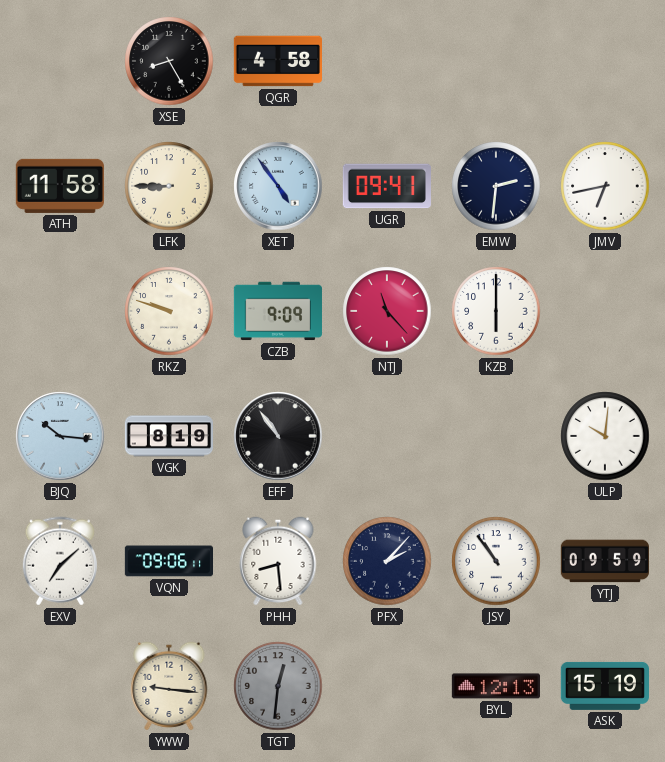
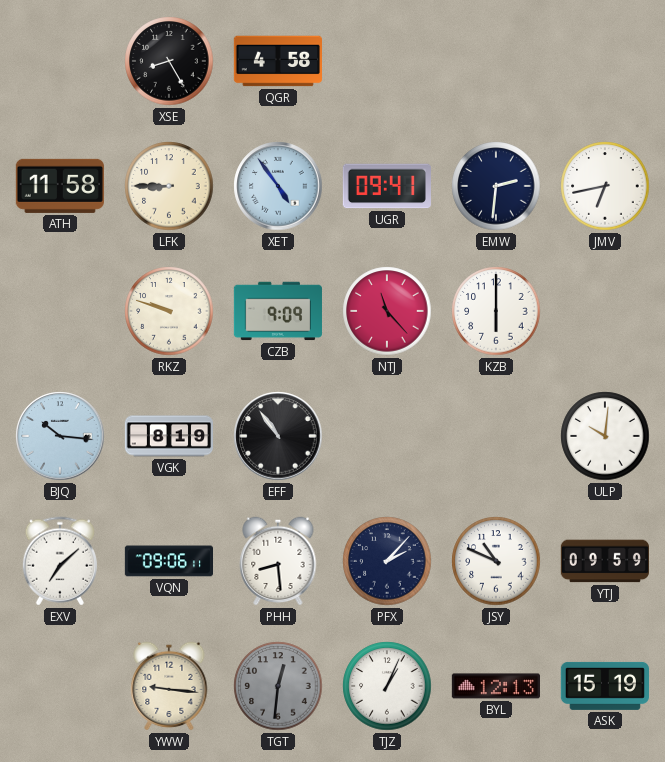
JSY: 10:54 -> 10:49 (496, 561)
TJZ: none -> 1:04 (387, 686)
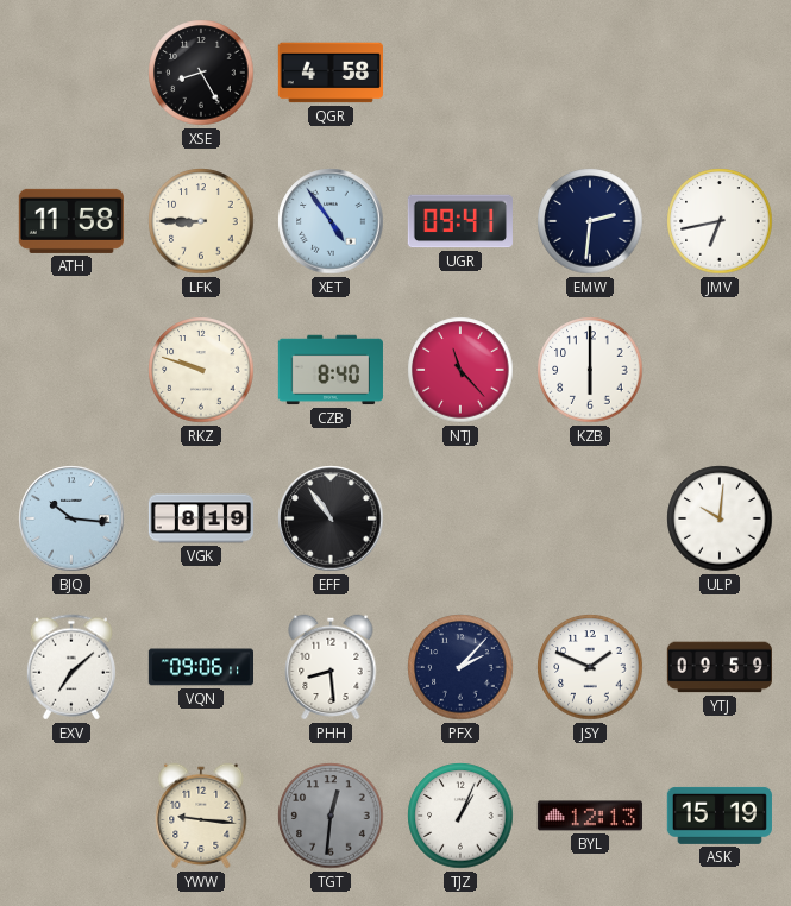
CZB: 9:09 -> 8:40 (329, 370)
JSY: 10:49 -> 1:49 (590, 667)
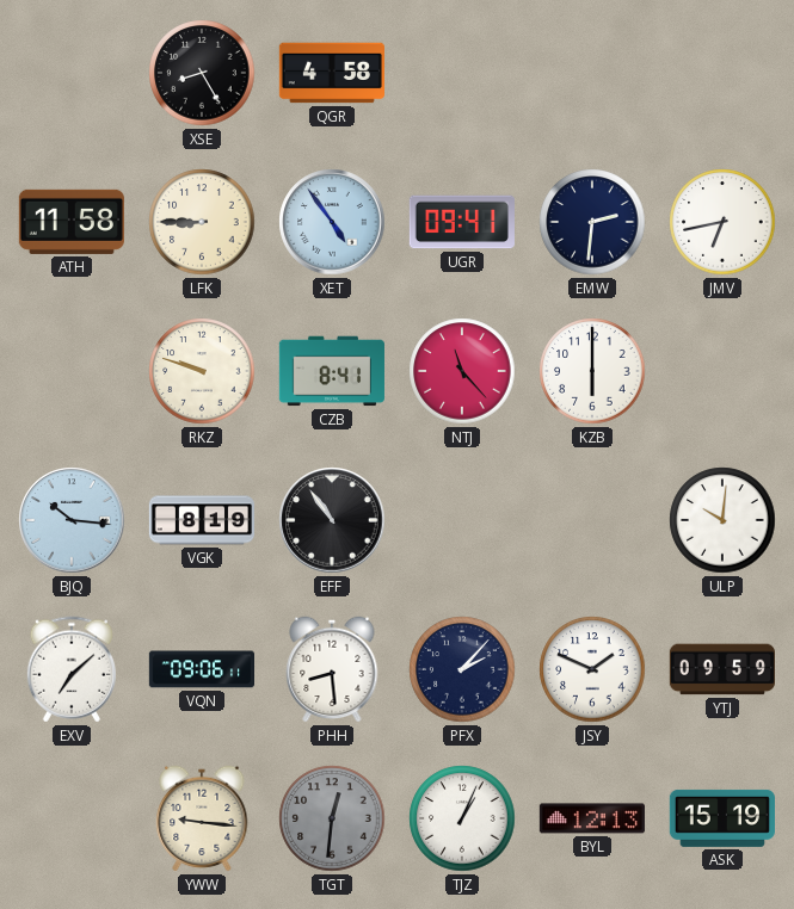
CZB: 8:40 -> 8:41 (331, 371)
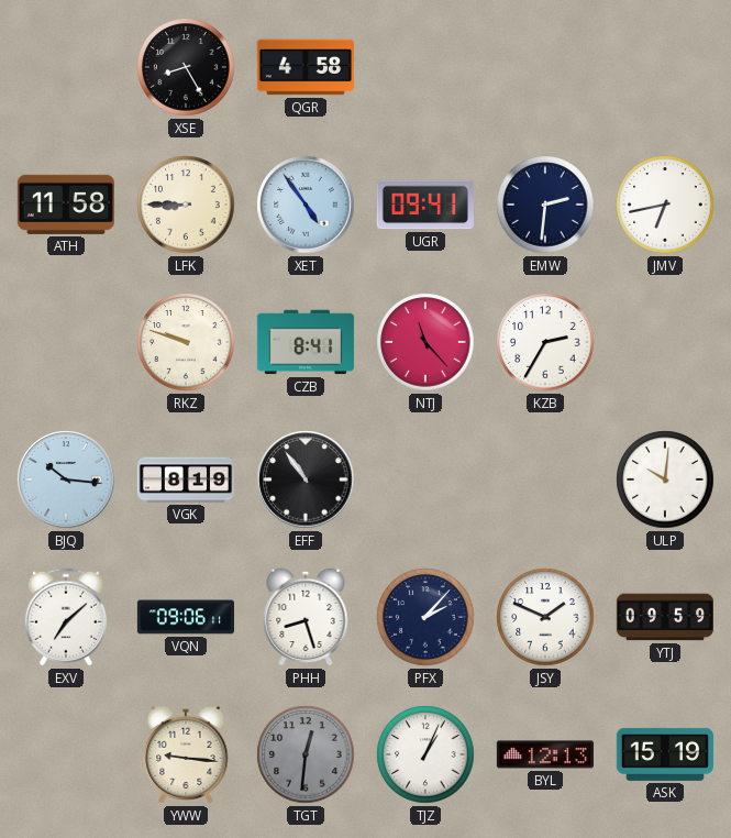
KZB: 6:00 -> 2:35 (545, 342)
PHH: 8:29 -> 8:27 (306, 617)
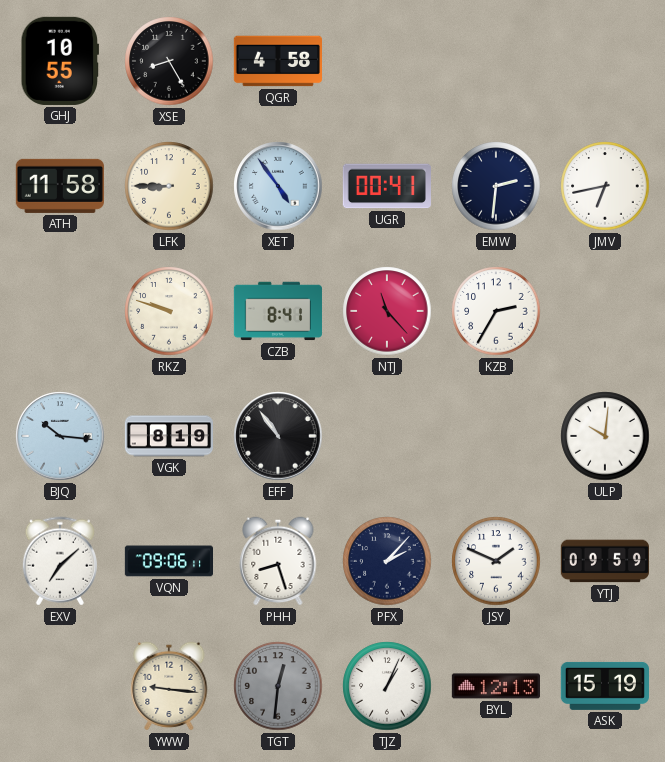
GHJ: none -> 10:55 (59, 61)
UGR: 09:41 -> 00:41 (387, 186)
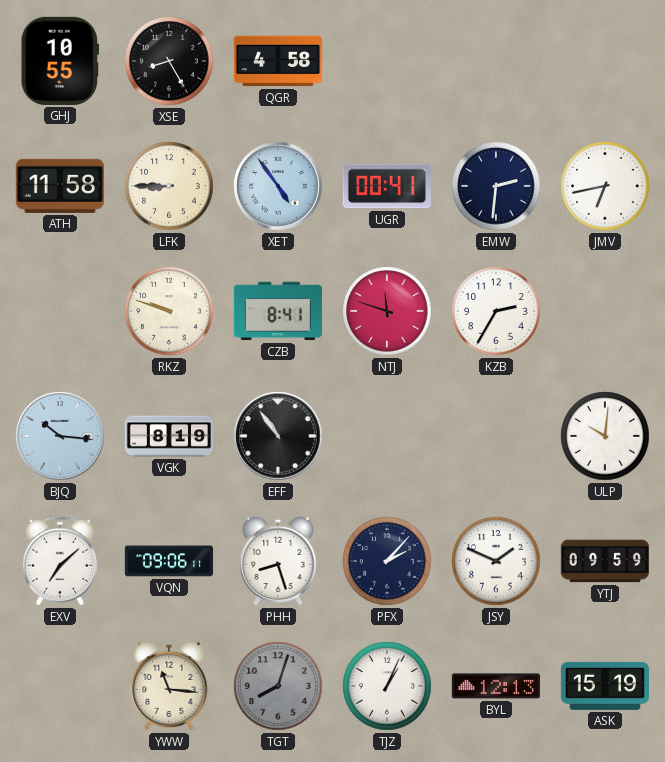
NTJ: 11:23 -> 11:48 (387, 311)
YWW: 9:16 -> 11:16 (169, 686)
TGT: 12:31 -> 8:03 (278, 686)
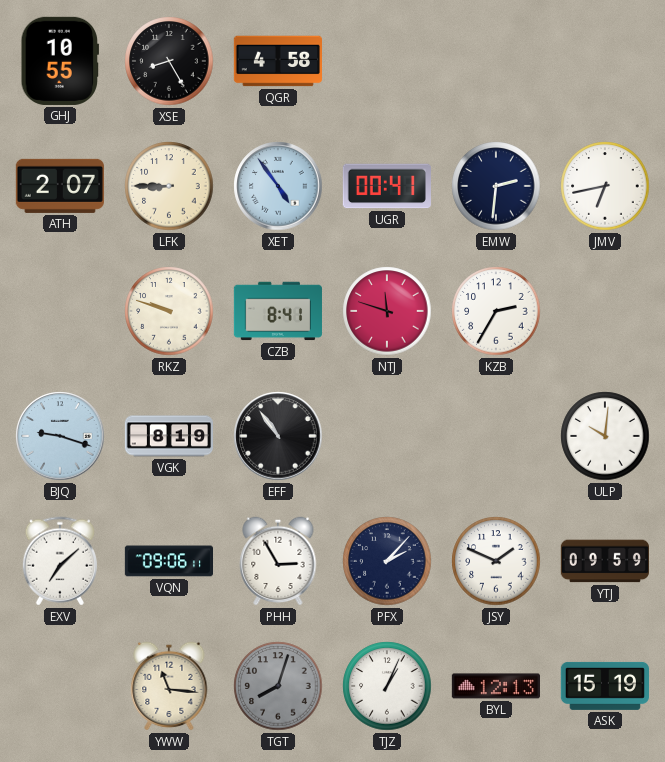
ATH: 11:58 -> 2:07 (60, 186)
BJQ: 10:16 -> 9:18 (60, 436)
PHH: 8:27 -> 2:55 (278, 561)
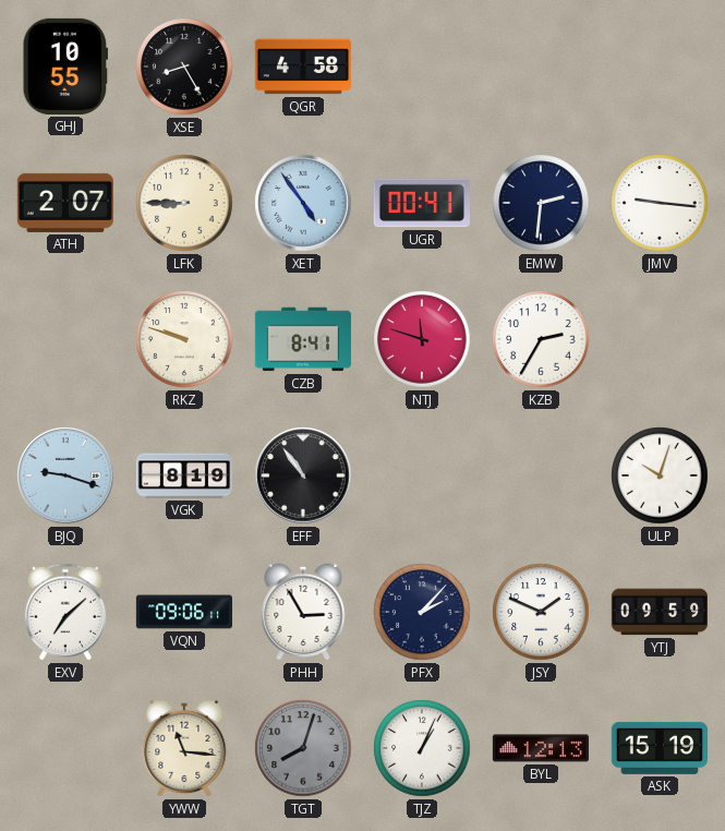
JMV: 6:43 -> 9:16 (660, 203)
ULP: 10:01 -> 10:03 (660, 475)
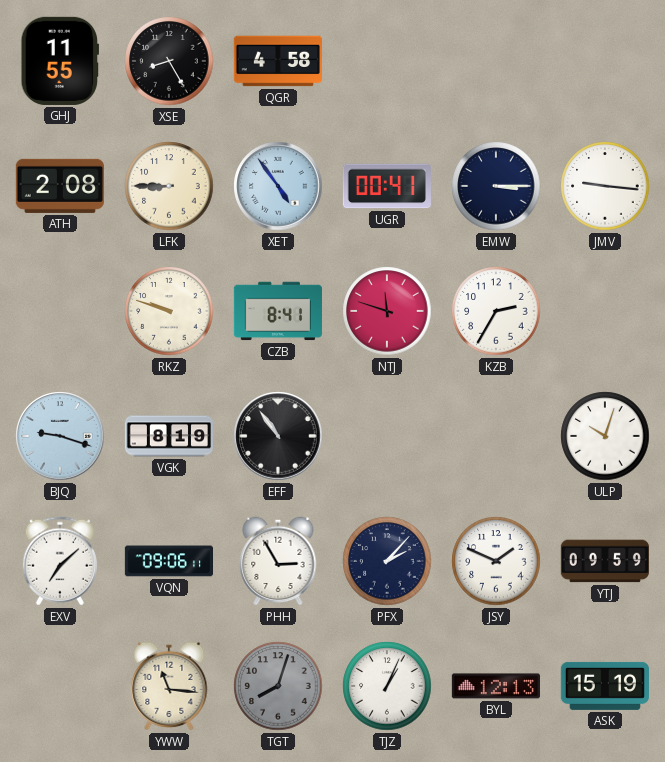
GHJ: 10:55 -> 11:55 (59, 61)
ATH: 2:07 -> 2:08 (60, 186)
EMW: 2:31 -> 3:15 (496, 186)
